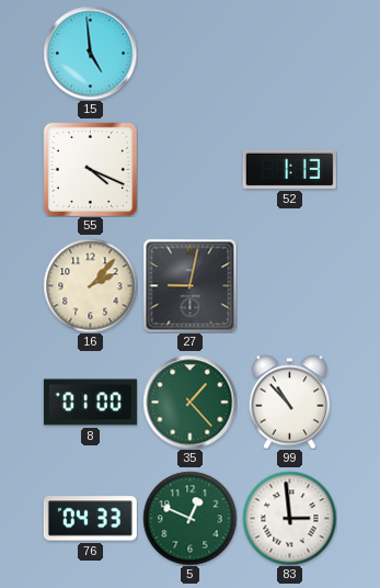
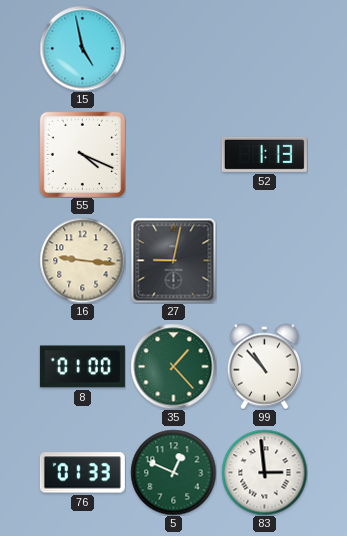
15: 4:59 -> 4:58 (82, 48)
16: 2:07 -> 9:16 (82, 260)
76: 04:33 -> 01:33 (82, 473)
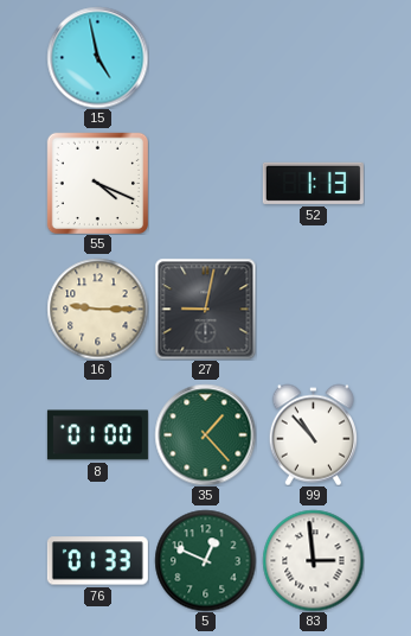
16: 9:16 -> 9:15 (97, 309)
